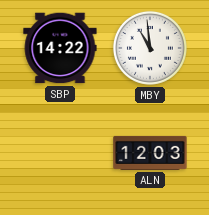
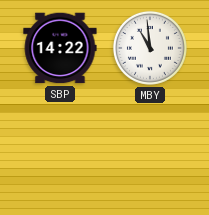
ALN: 12:03 -> none (150, 153)
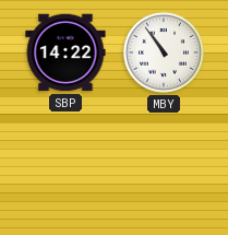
MBY: 10:59 -> 10:54 (164, 52)
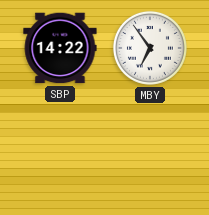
MBY: 10:54 -> 6:54 (150, 48)
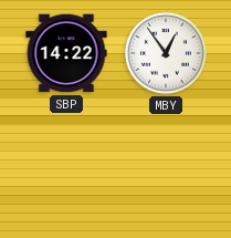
MBY: 6:54 -> 12:54 (166, 53)
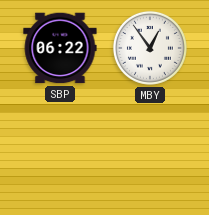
SBP: 14:22 -> 06:22 (60, 48)
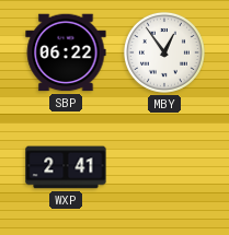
WXP: none -> 2:41 (66, 167)
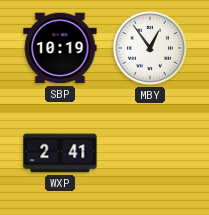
SBP: 06:22 -> 10:19 (60, 48)
